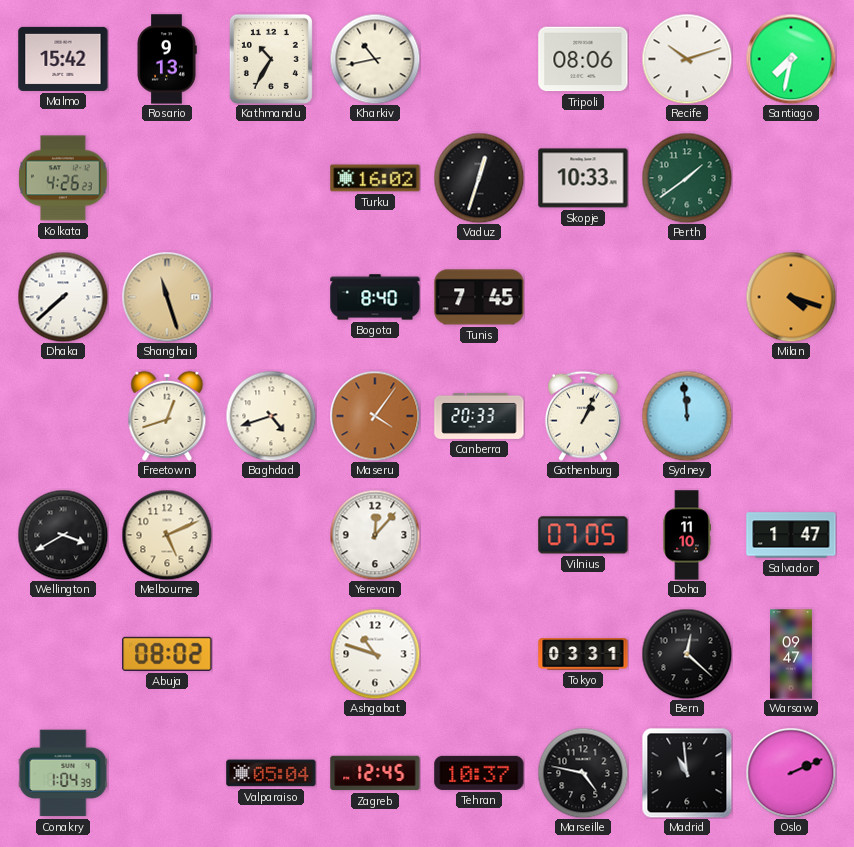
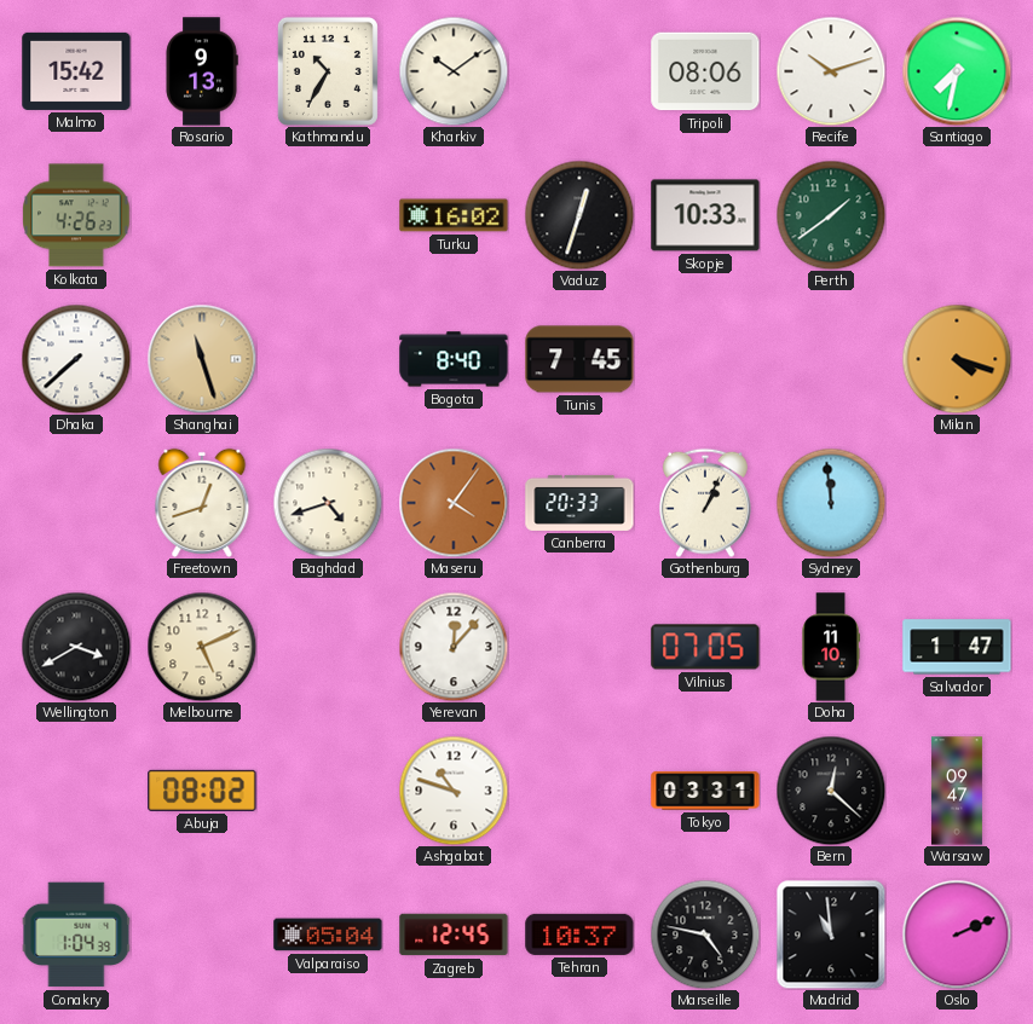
Kharkiv: 10:43 -> 10:09 (454, 71)
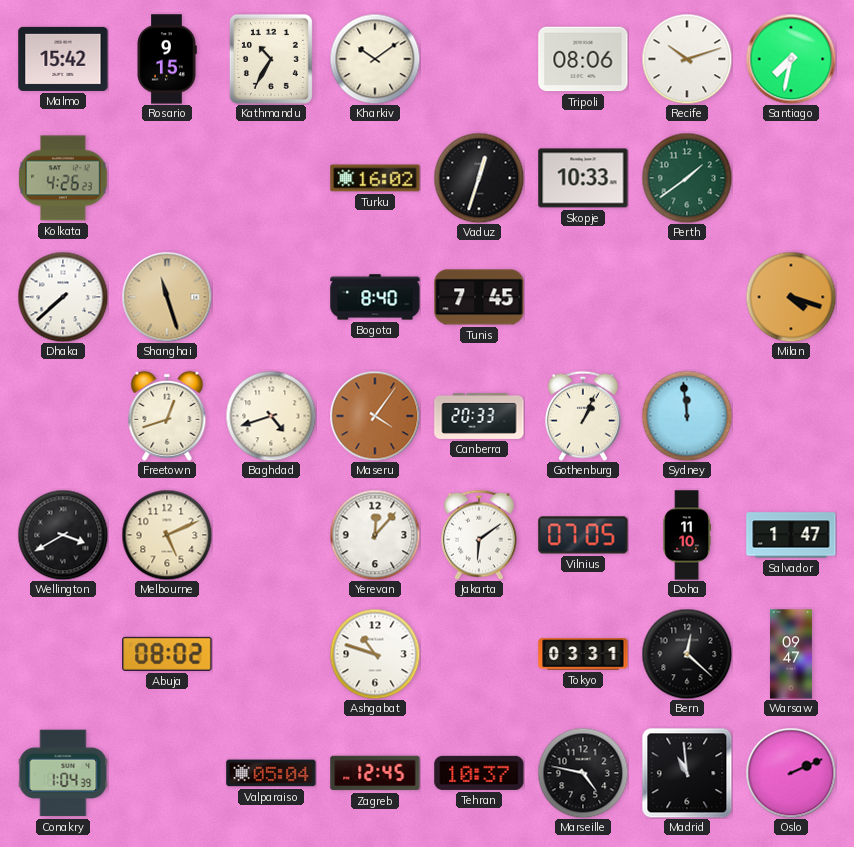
Rosario: 9:13 -> 9:15 (167, 59)
Jakarta: none -> 6:09 (479, 535)
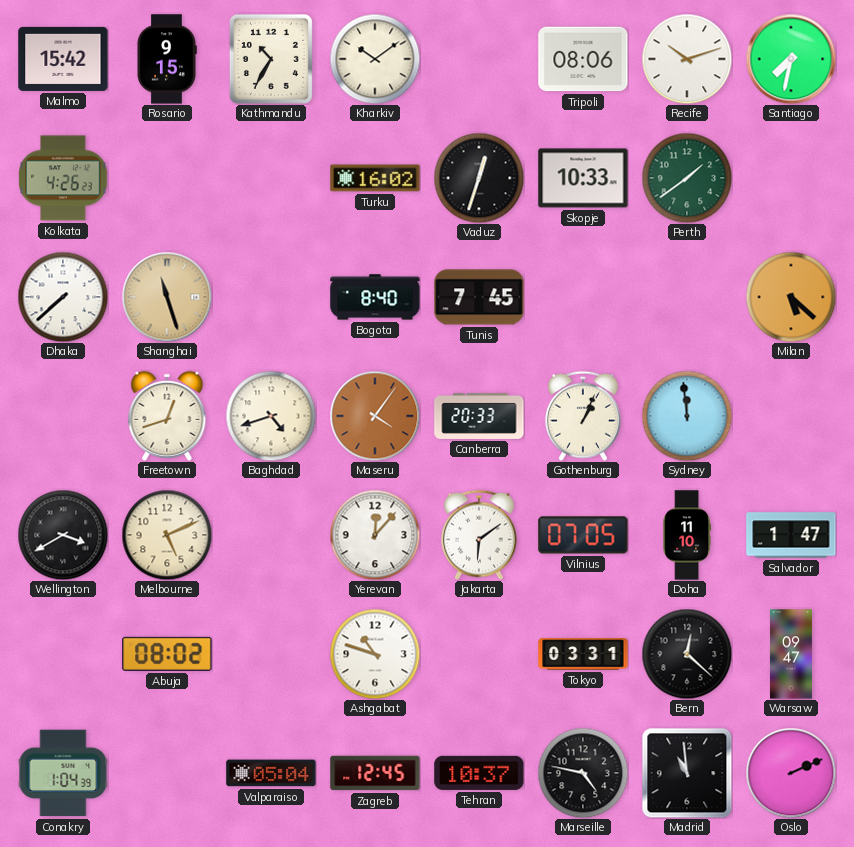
Milan: 4:18 -> 5:22 (791, 297)
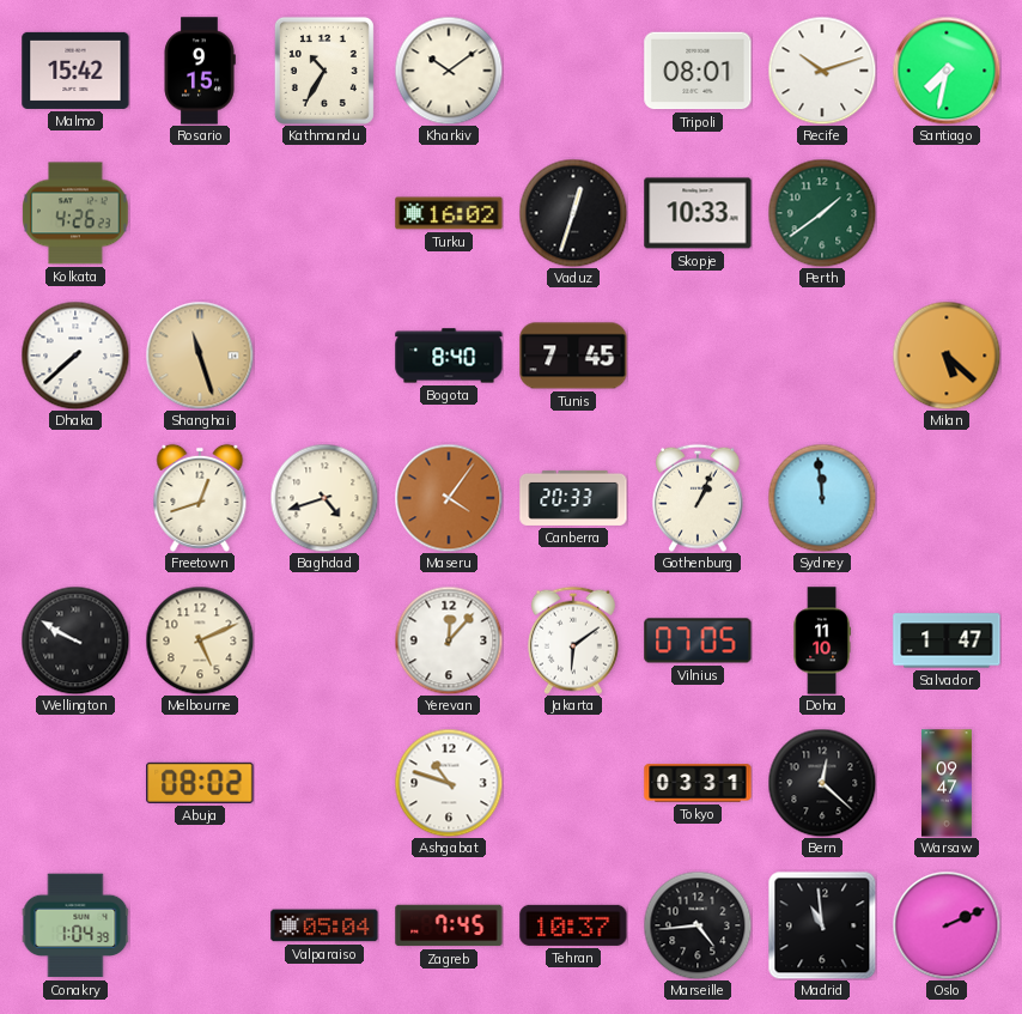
Tripoli: 08:06 -> 08:01 (698, 71)
Wellington: 3:40 -> 9:50 (75, 640)
Zagreb: 12:45 -> 7:45 (449, 925)
Marseille: 4:47 -> 4:44 (698, 925)
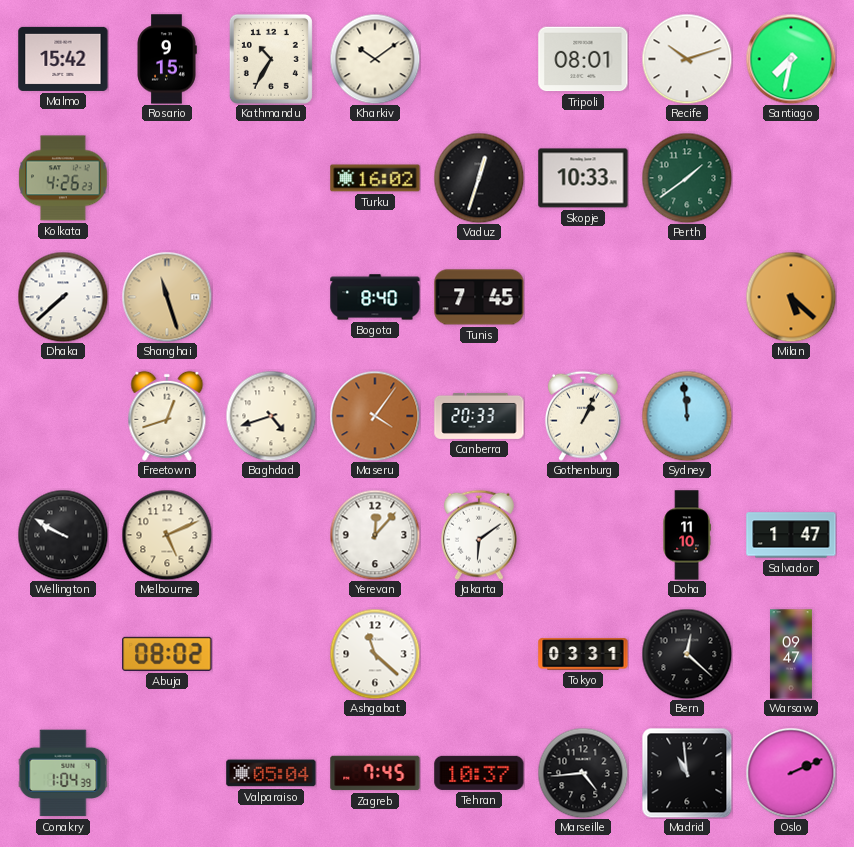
Vilnius: 07:05 -> none (698, 640)
Ashgabat: 10:48 -> 11:22 (375, 654)
